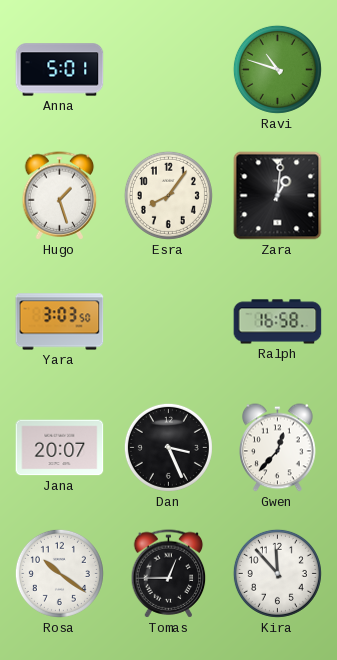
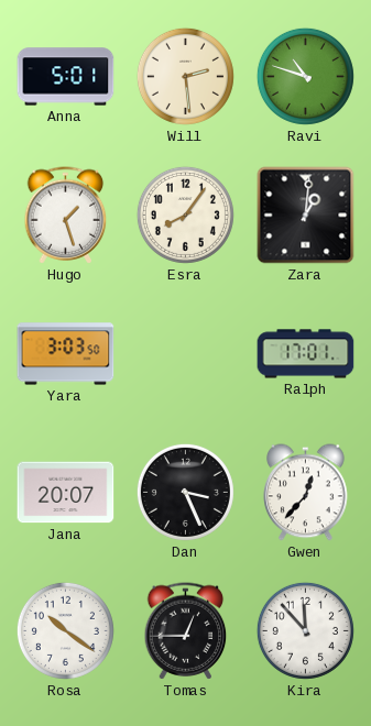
Will: none -> 2:29 (185, 76)
Ralph: 16:58 -> 17:01 (306, 354)
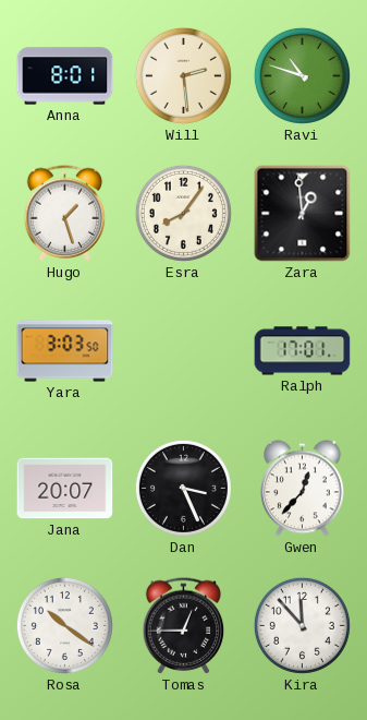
Anna: 5:01 -> 8:01 (65, 76)
Zara: 1:01 -> 12:59 (303, 214)
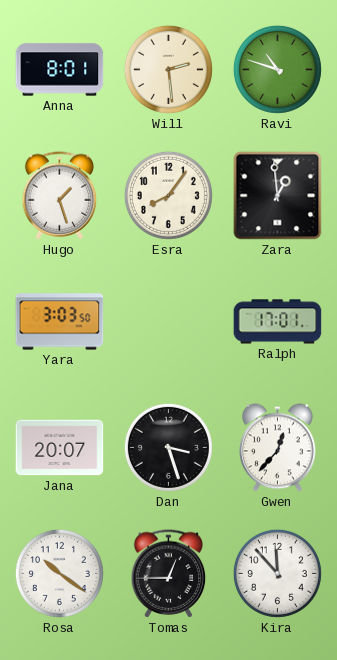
Dan: 3:26 -> 3:27 (168, 447)
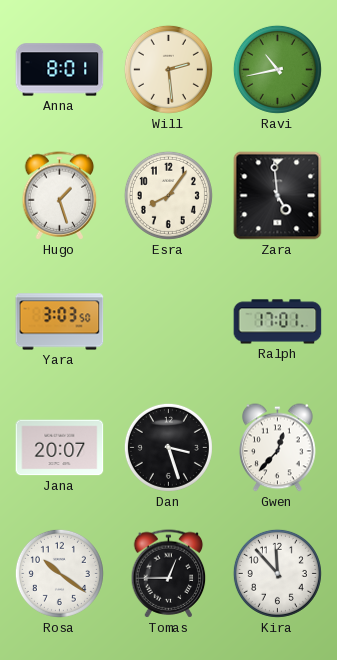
Ravi: 10:48 -> 10:43 (277, 69)
Zara: 12:59 -> 4:59 (278, 196)
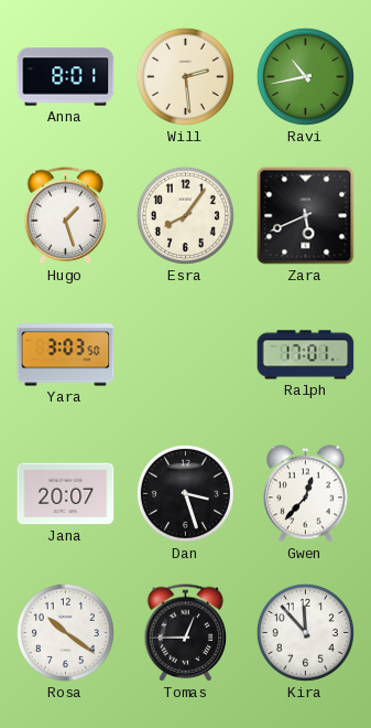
Zara: 4:59 -> 5:41 (306, 216)
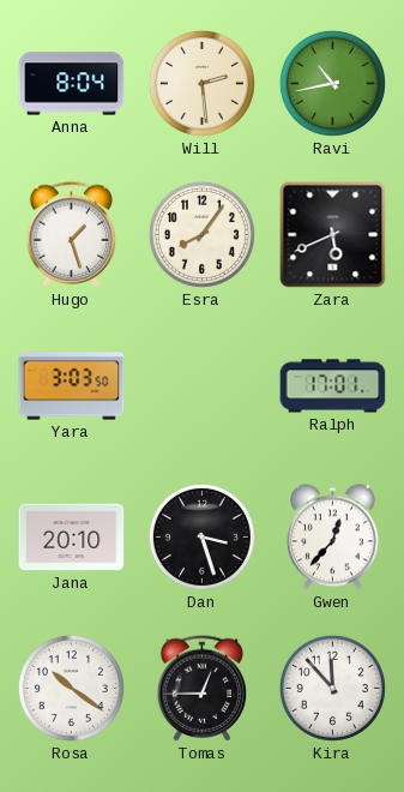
Anna: 8:01 -> 8:04 (72, 84)
Jana: 20:07 -> 20:10 (72, 538)
